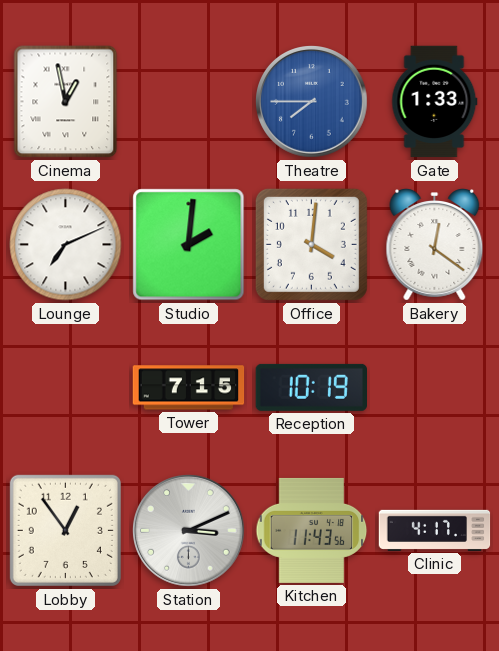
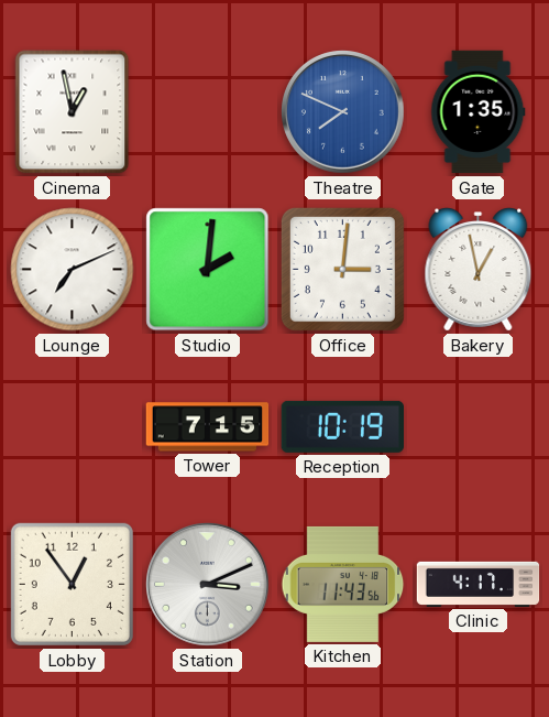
Theatre: 7:45 -> 7:49 (343, 112)
Gate: 1:33 -> 1:35 (479, 112)
Office: 4:01 -> 3:01 (342, 269)
Bakery: 12:21 -> 12:58 (479, 270)
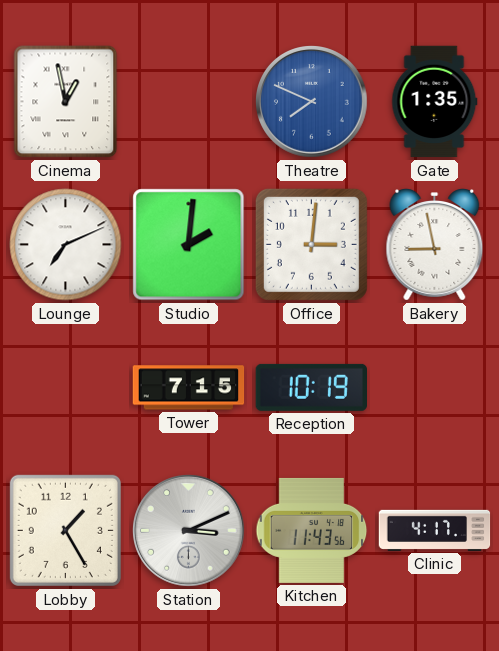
Bakery: 12:58 -> 8:58 (435, 245)
Lobby: 12:54 -> 1:25 (65, 530)
